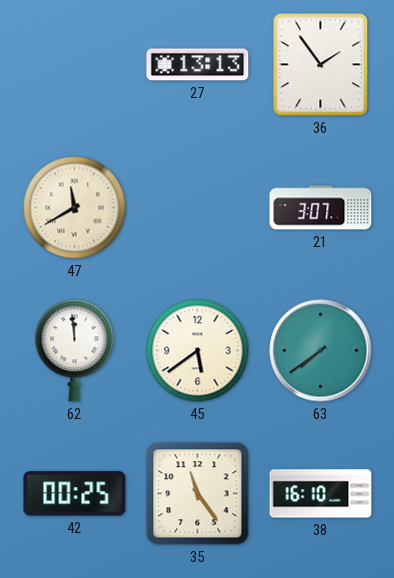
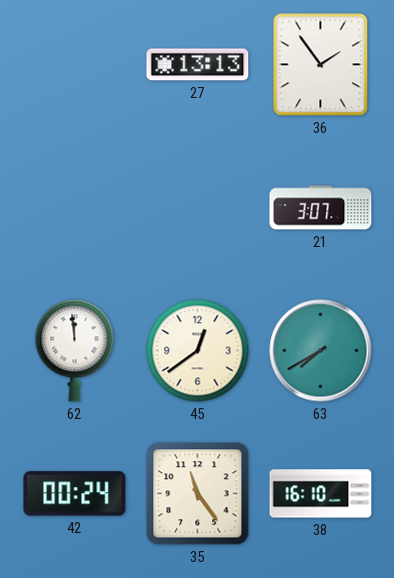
47: 11:40 -> none (75, 208)
45: 5:39 -> 12:39 (198, 351)
63: 7:39 -> 7:40 (321, 351)
42: 00:25 -> 00:24 (75, 494)
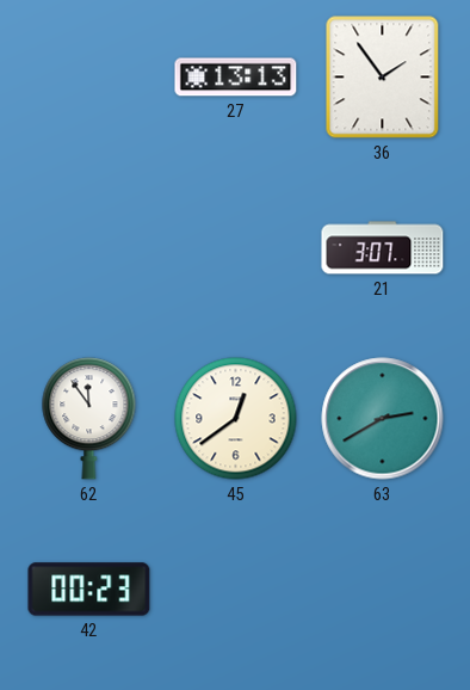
62: 11:59 -> 11:54 (89, 419)
63: 7:40 -> 2:40 (383, 419)
42: 00:24 -> 00:23 (89, 590)
35: 11:24 -> none (198, 494)
38: 16:10 -> none (321, 494)
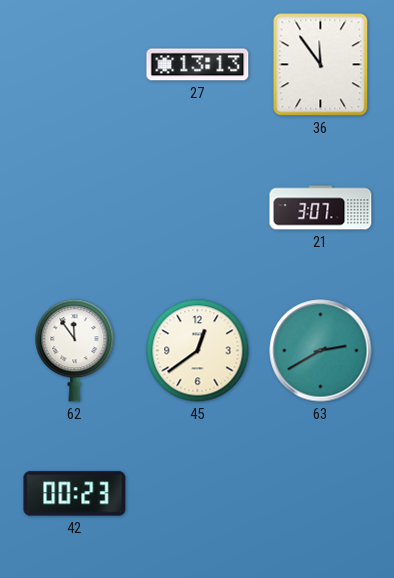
36: 1:54 -> 11:54 (321, 65)
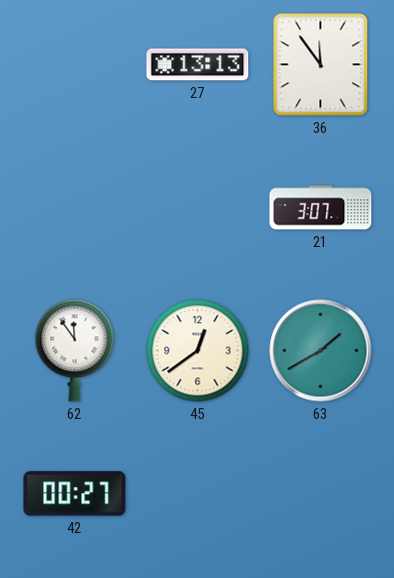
63: 2:40 -> 1:40 (321, 351)
42: 00:23 -> 00:27 (75, 494)
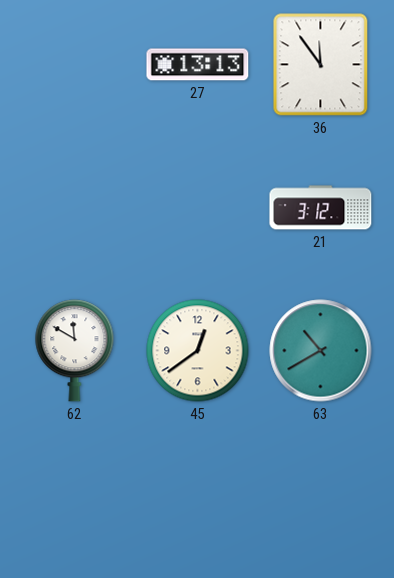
21: 3:07 -> 3:12 (321, 208)
62: 11:54 -> 11:50 (75, 351)
63: 1:40 -> 10:40 (321, 351)
42: 00:27 -> none (75, 494)
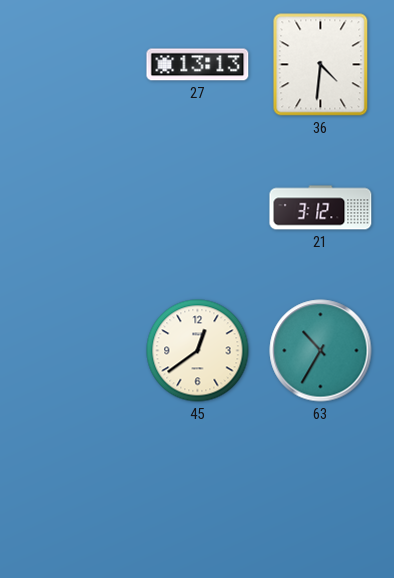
36: 11:54 -> 4:31 (321, 65)
62: 11:50 -> none (75, 351)
63: 10:40 -> 10:35 (321, 351)
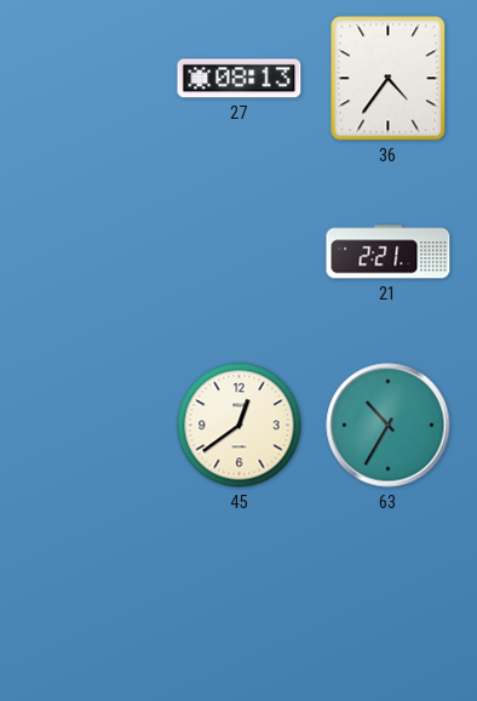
27: 13:13 -> 08:13 (240, 79)
36: 4:31 -> 4:36 (389, 79)
21: 3:12 -> 2:21 (389, 252)
